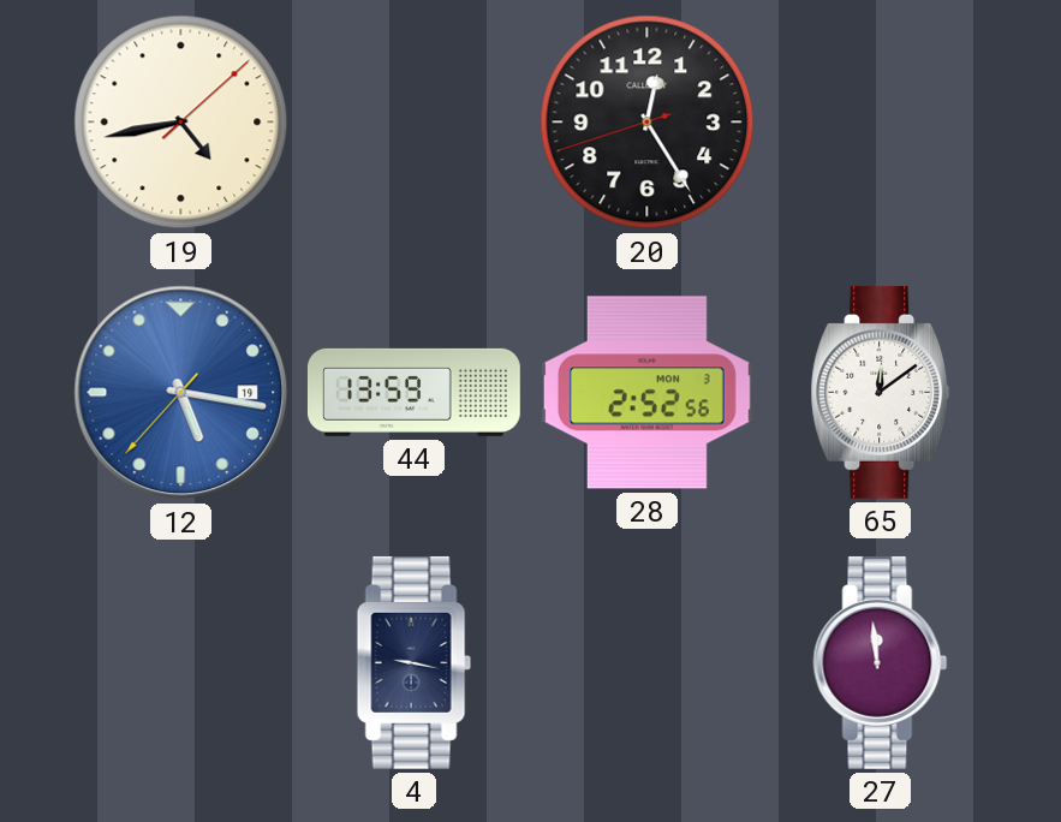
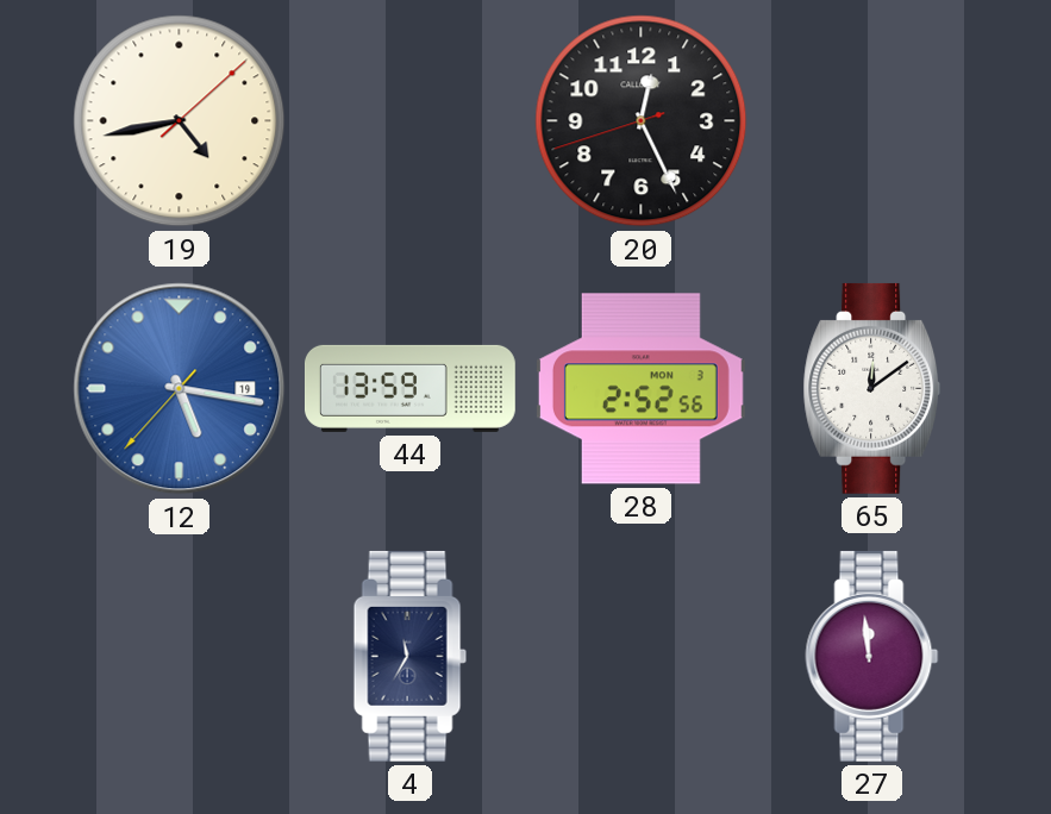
20: 12:24 -> 12:25 (642, 121)
4: 9:17 -> 11:35 (409, 656)
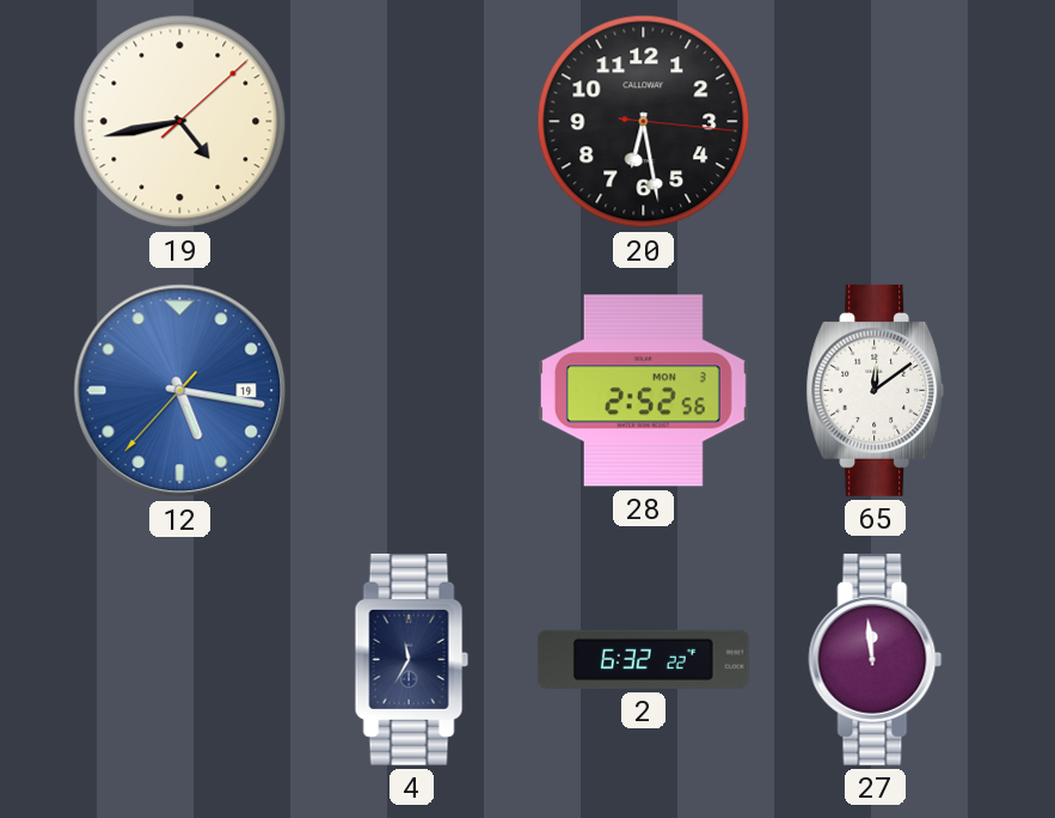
20: 12:25 -> 6:28 (644, 122)
44: 13:59 -> none (409, 388)
2: none -> 6:32 (643, 659)
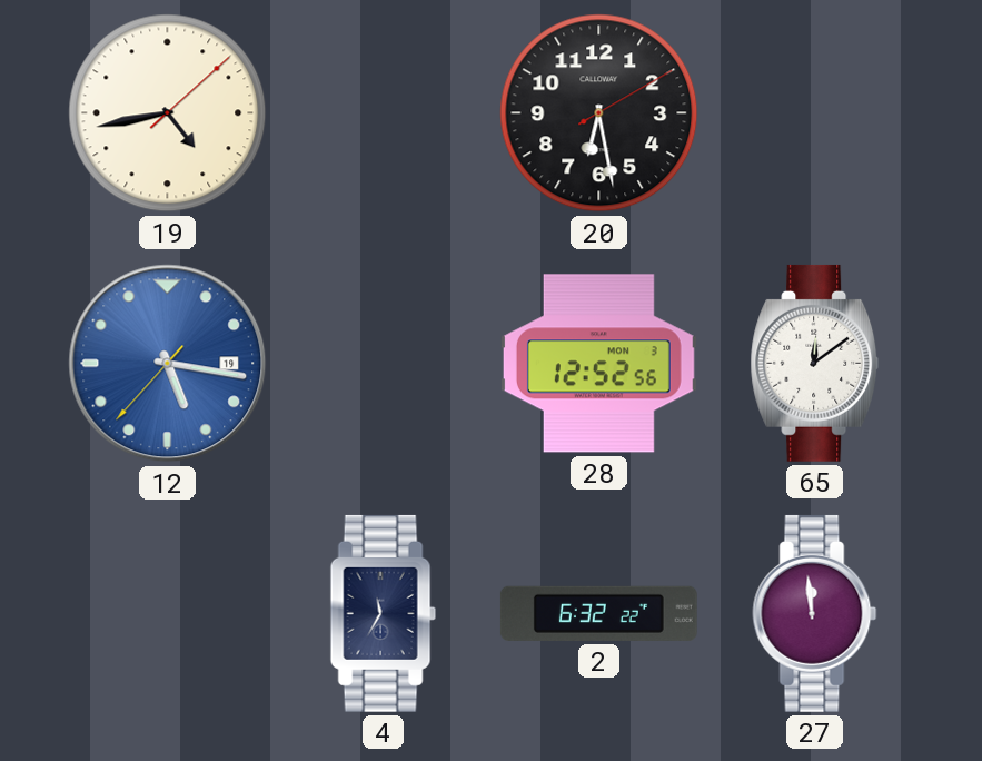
20: 6:28:16 -> 6:28:10 (599, 113)
28: 2:52 -> 12:52 (598, 364)
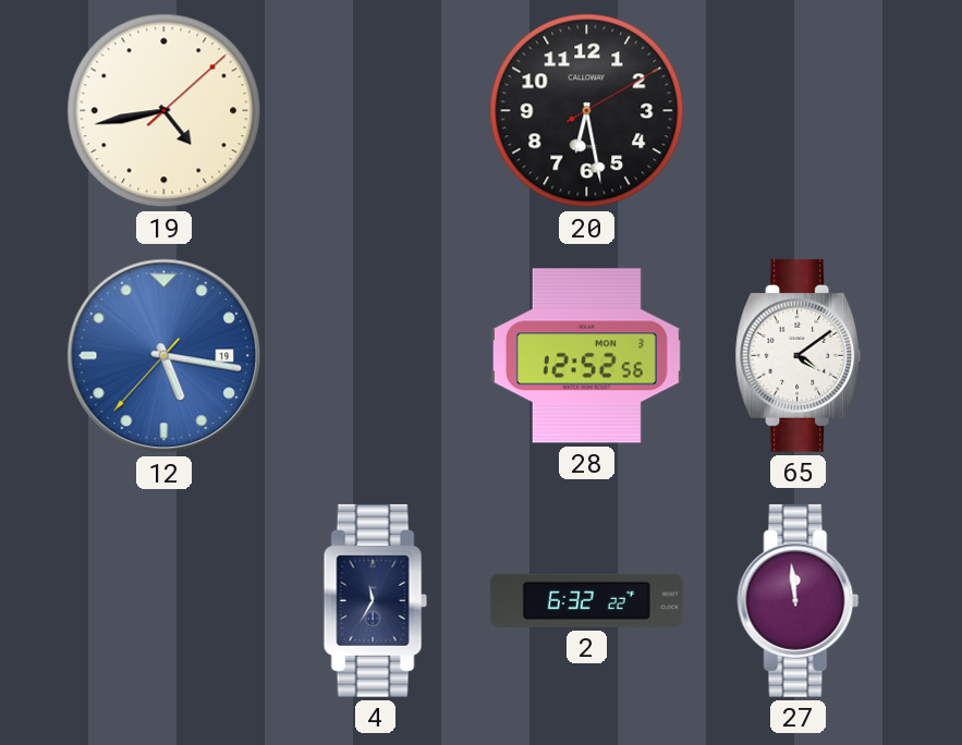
65: 12:09 -> 4:09 (799, 355)
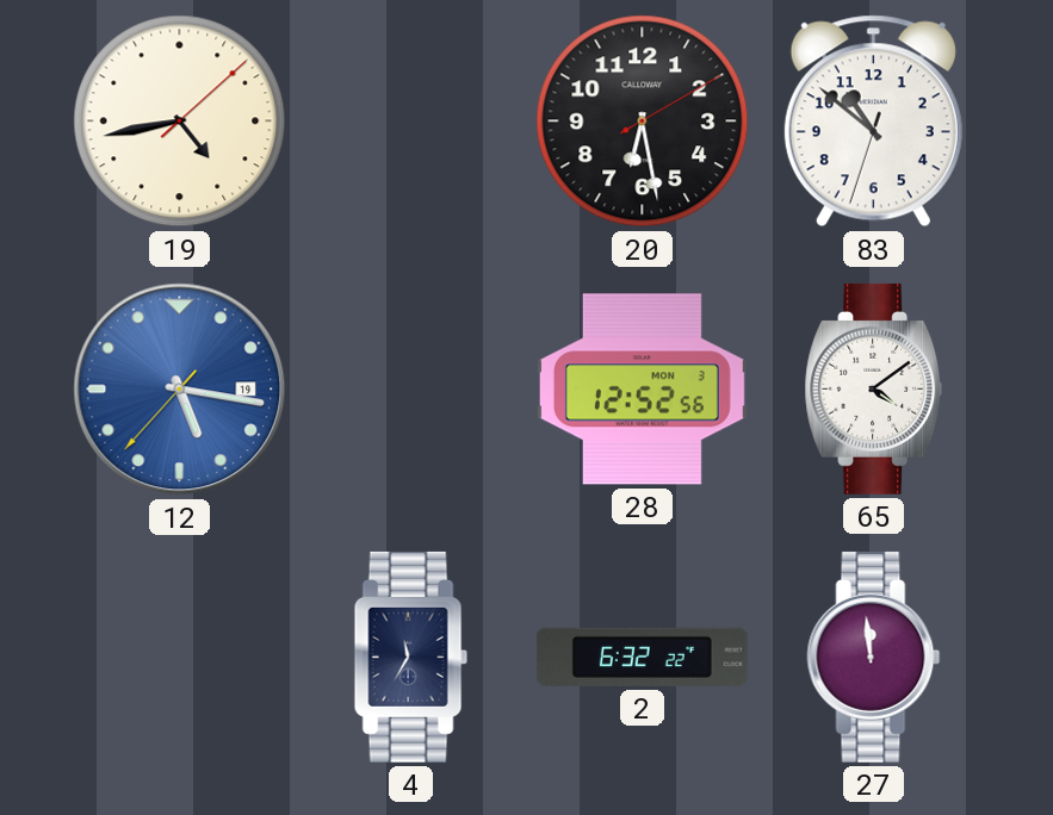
83: none -> 10:51 (873, 122)
